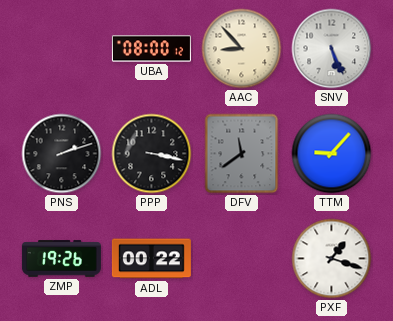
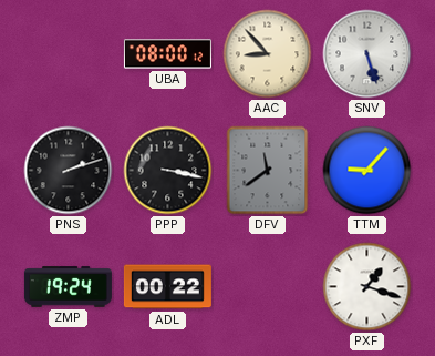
SNV: 5:26 -> 5:27 (367, 54)
ZMP: 19:26 -> 19:24 (68, 287)
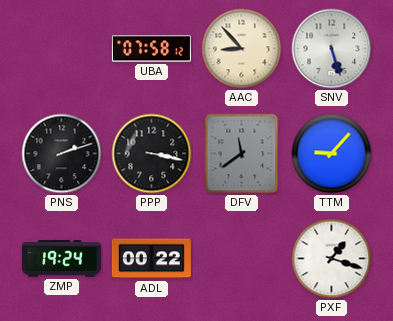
UBA: 08:00 -> 07:58 (151, 49)
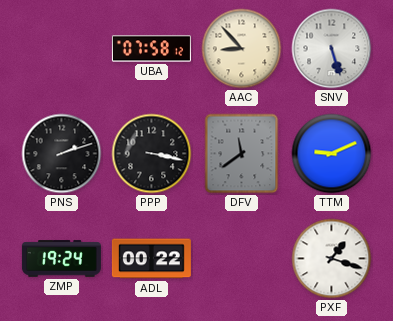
TTM: 9:07 -> 9:11 (332, 154)
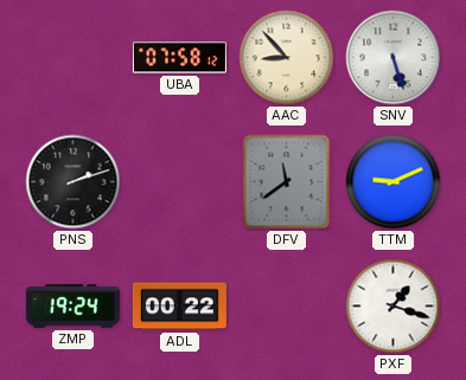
PPP: 3:17 -> none (152, 154)
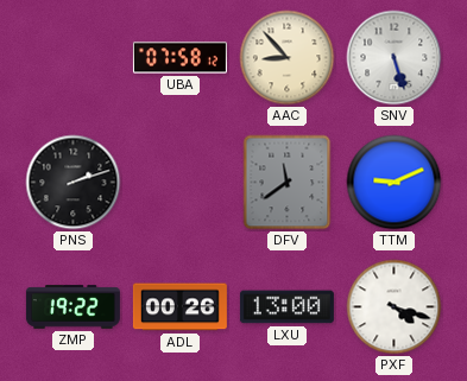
ZMP: 19:24 -> 19:22 (72, 307)
ADL: 00:22 -> 00:26 (179, 307)
LXU: none -> 13:00 (286, 307)
PXF: 1:18 -> 4:18 (395, 307)
